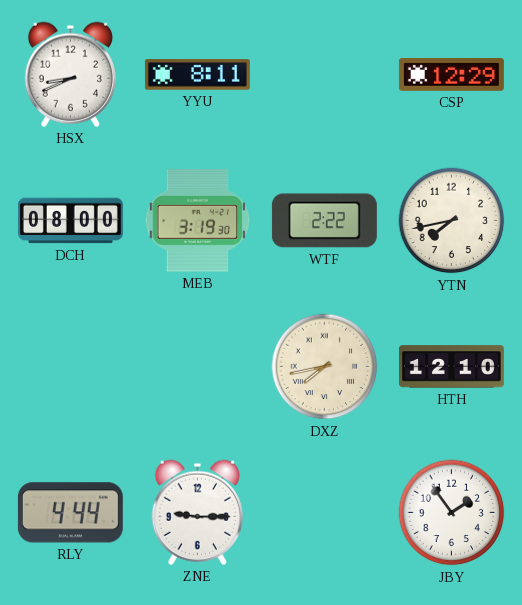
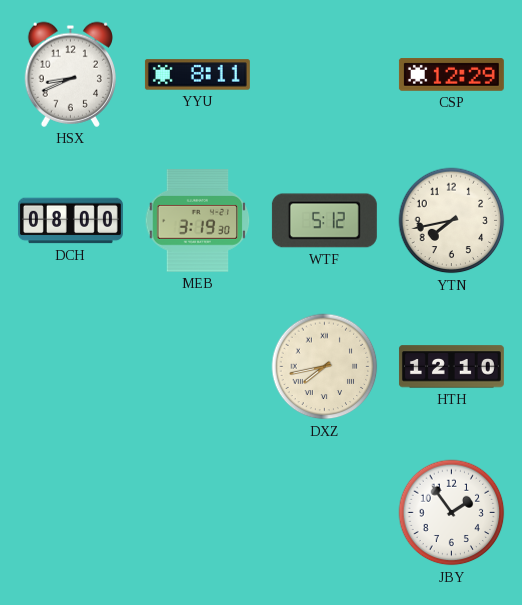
WTF: 2:22 -> 5:12 (324, 221)
RLY: 4:44 -> none (70, 513)
ZNE: 9:15 -> none (197, 512)
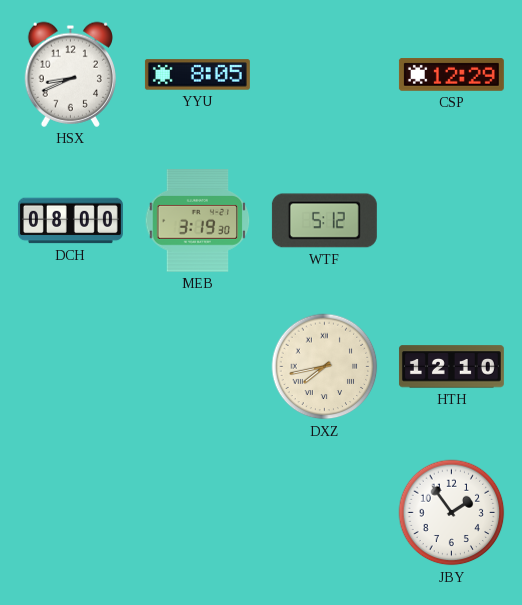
YYU: 8:11 -> 8:05 (197, 75)
YTN: 7:43 -> none (452, 221)
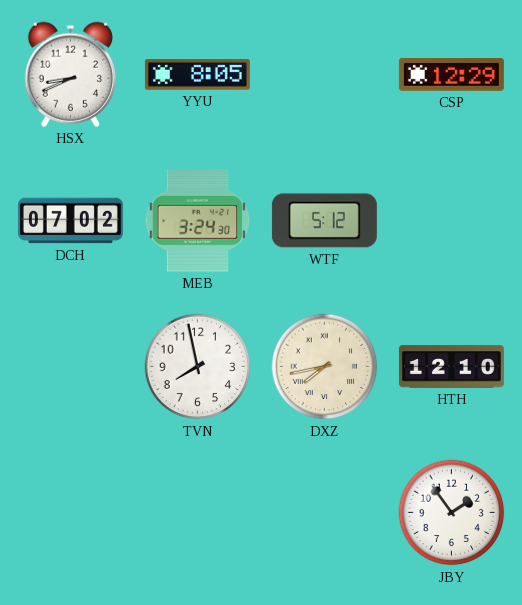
DCH: 08:00 -> 07:02 (70, 221)
MEB: 3:19 -> 3:24 (198, 221)
TVN: none -> 7:58 (198, 367)
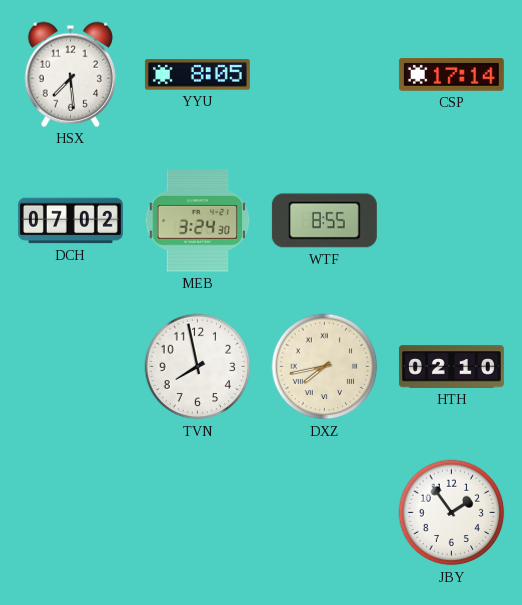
HSX: 8:41 -> 7:29 (70, 74)
CSP: 12:29 -> 17:14 (451, 75)
WTF: 5:12 -> 8:55 (324, 221)
HTH: 12:10 -> 02:10 (451, 367)
